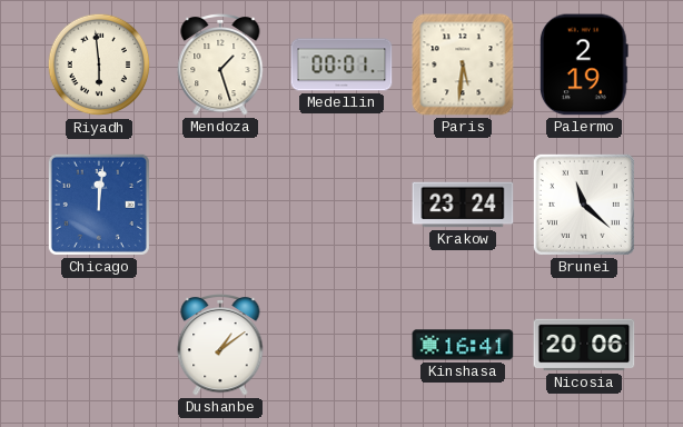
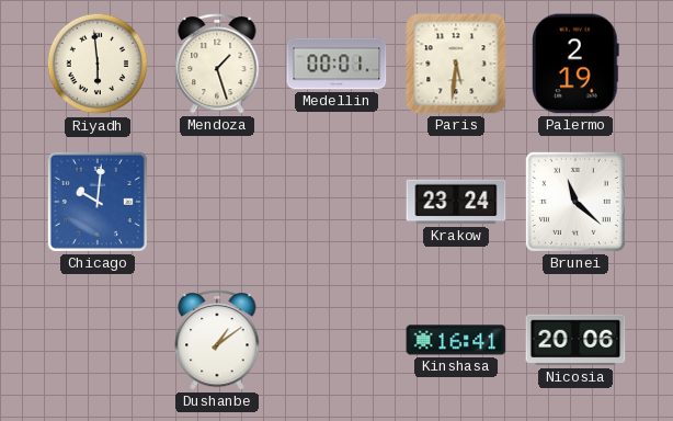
Chicago: 12:01 -> 10:01 (98, 202)
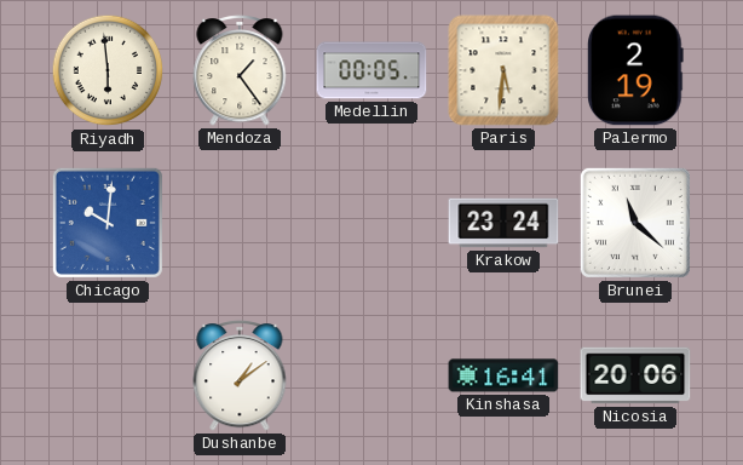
Mendoza: 1:27 -> 1:24 (240, 70)
Medellin: 00:01 -> 00:05 (372, 70)
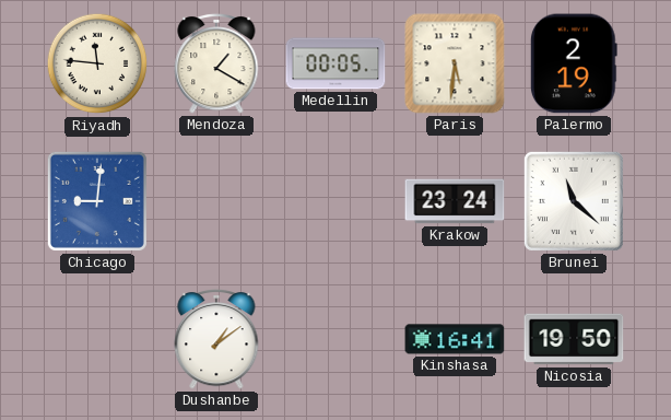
Riyadh: 5:59 -> 11:46 (97, 63)
Mendoza: 1:24 -> 1:20 (216, 63)
Chicago: 10:01 -> 9:01 (97, 201)
Nicosia: 20:06 -> 19:50 (574, 339)
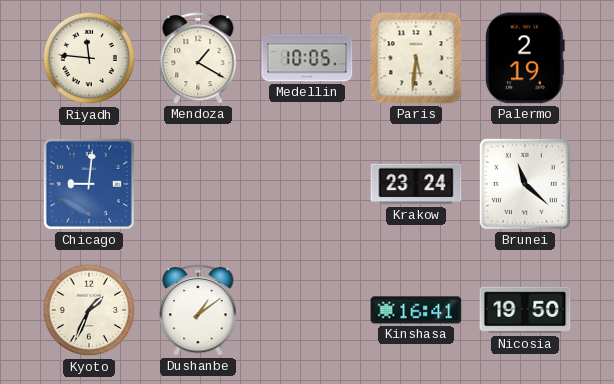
Medellin: 00:05 -> 10:05 (307, 58)
Kyoto: none -> 1:34 (89, 310)
